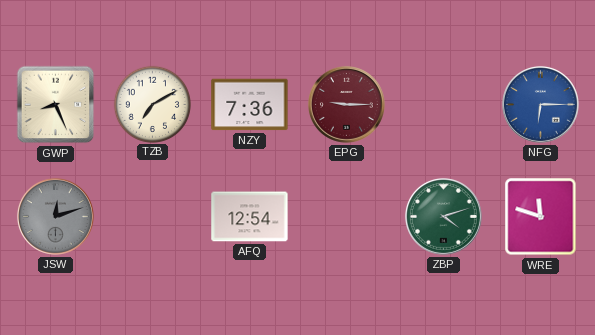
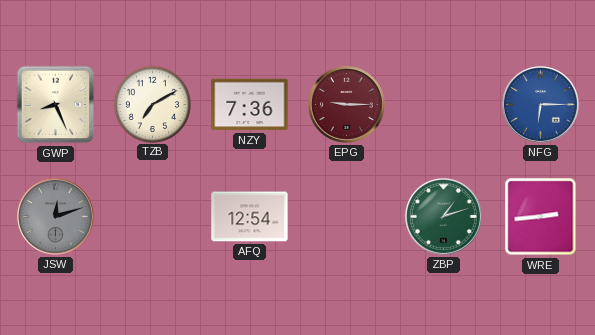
ZBP: 4:12 -> 1:12 (443, 216)
WRE: 11:48 -> 2:44 (541, 217)
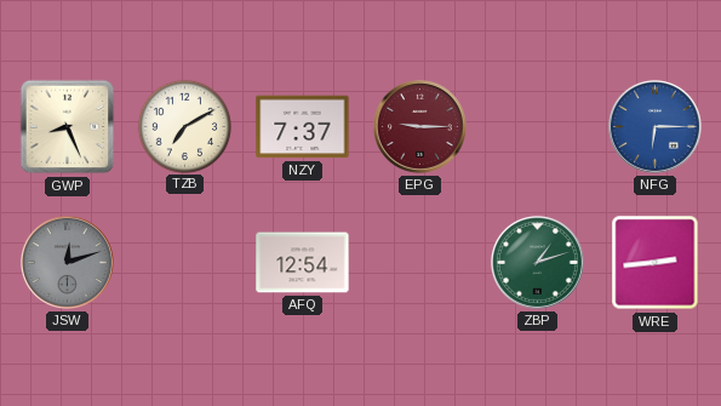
NZY: 7:36 -> 7:37 (303, 127)
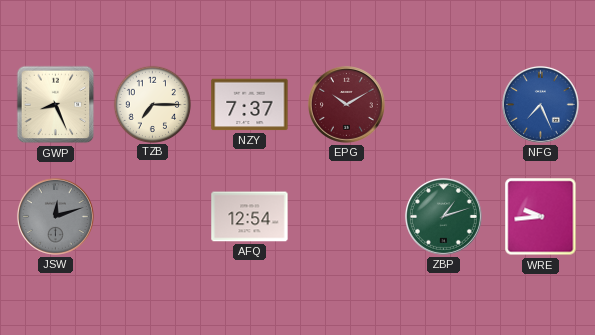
TZB: 7:10 -> 7:15 (152, 104)
EPG: 9:15 -> 10:10 (346, 104)
NFG: 6:15 -> 7:26 (540, 104)
WRE: 2:44 -> 9:44 (541, 217)
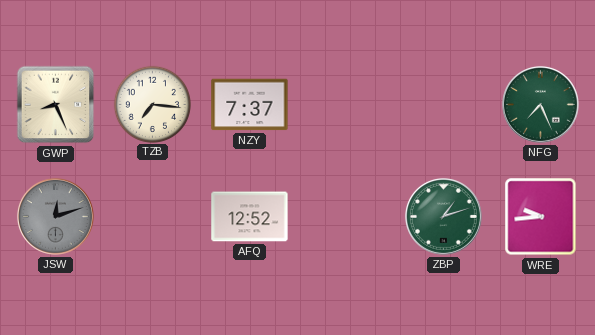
TZB: 7:15 -> 7:16 (152, 104)
EPG: 10:10 -> none (346, 104)
NFG dial: blue -> green (540, 104)
AFQ: 12:54 -> 12:52 (250, 217)
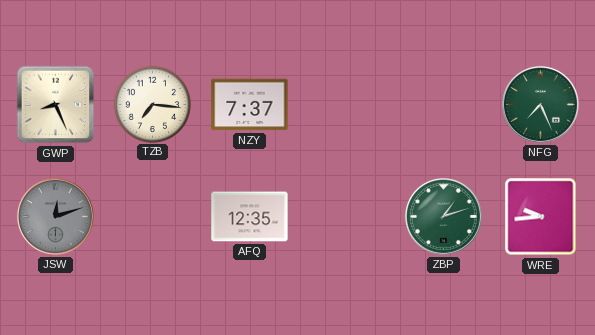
AFQ: 12:52 -> 12:35 (250, 217)
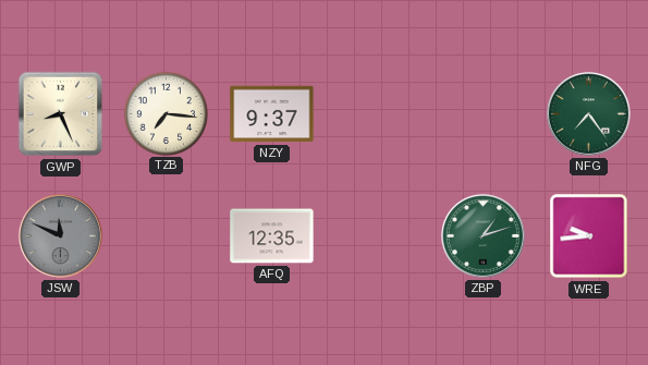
NZY: 7:37 -> 9:37 (272, 114)
NFG: 7:26 -> 7:24 (588, 113)
JSW: 12:12 -> 11:49 (60, 235)
